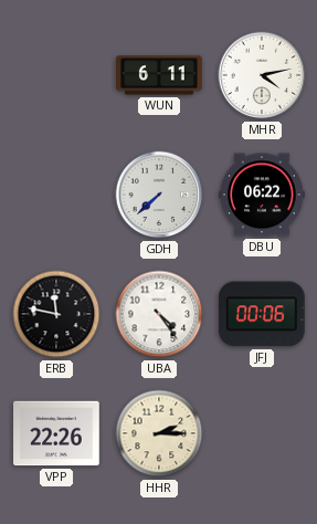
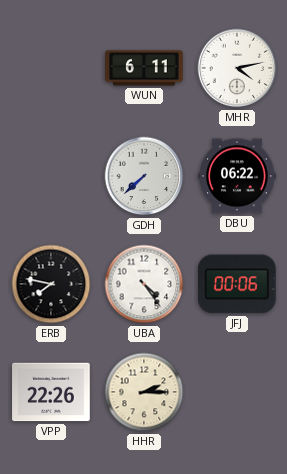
ERB: 11:47 -> 7:47 (51, 284)
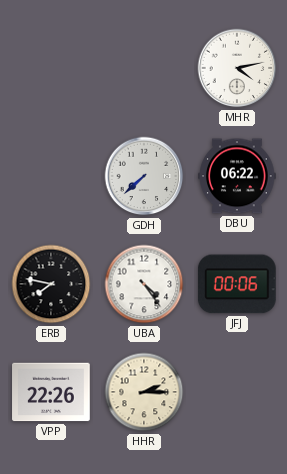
WUN: 6:11 -> none (144, 68)
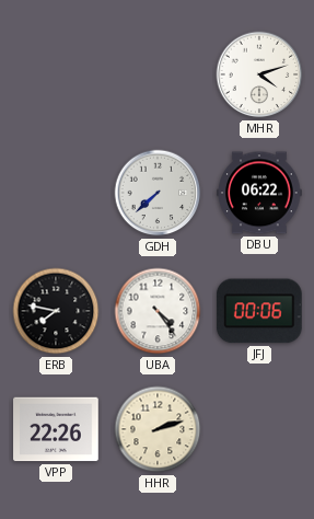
MHR: 4:13 -> 4:12 (259, 74)
HHR: 2:15 -> 2:12 (158, 429)
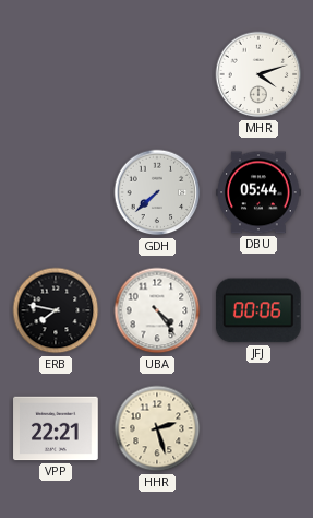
DBU: 06:22 -> 05:44 (258, 192)
VPP: 22:26 -> 22:21 (56, 428)
HHR: 2:12 -> 2:27 (157, 428)
